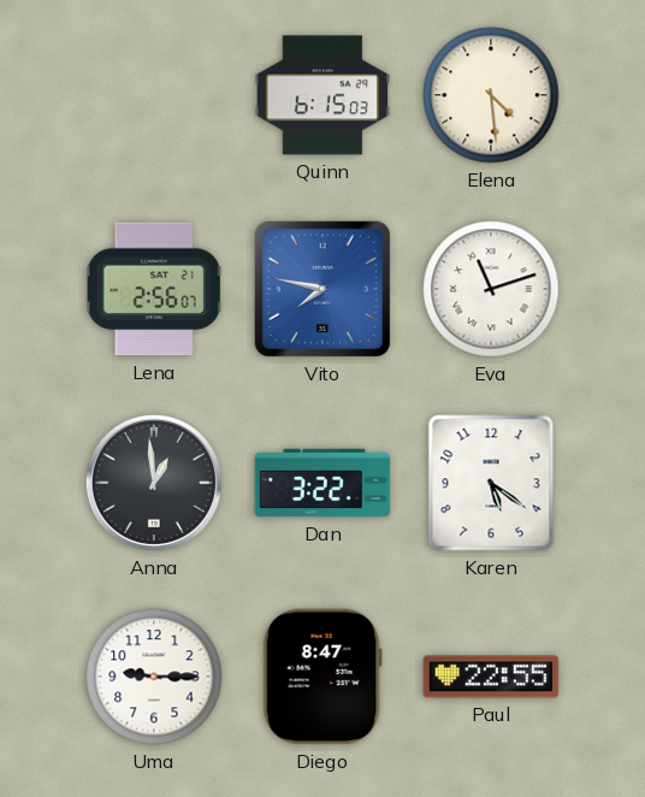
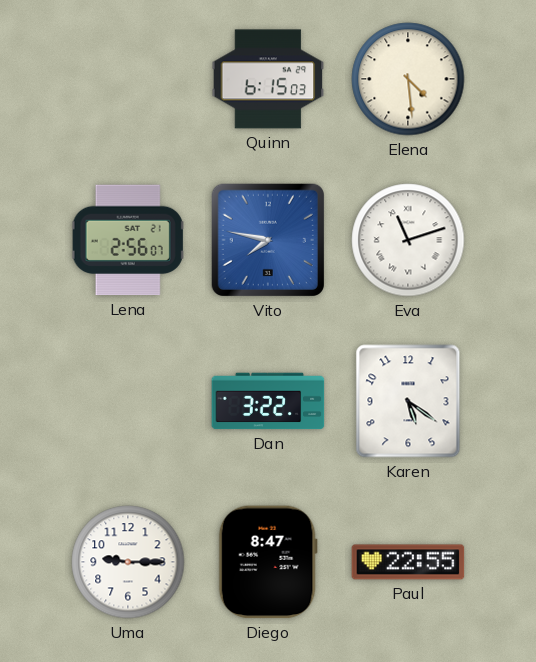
Anna: 12:59 -> none (154, 483)
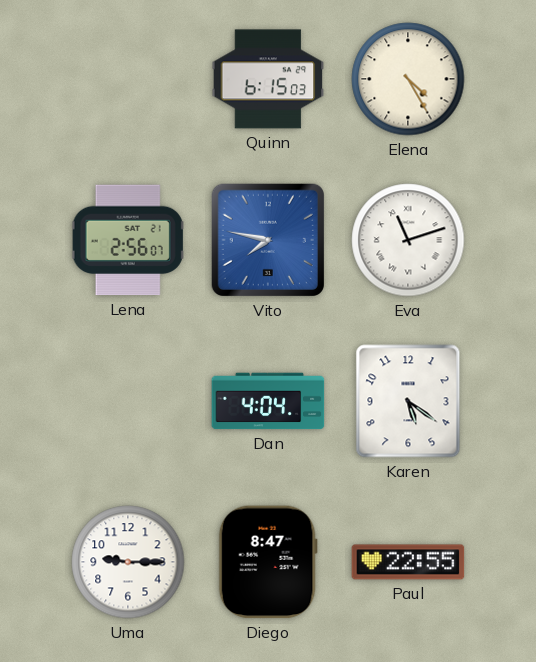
Elena: 4:29 -> 4:25 (408, 79)
Dan: 3:22 -> 4:04 (268, 401)
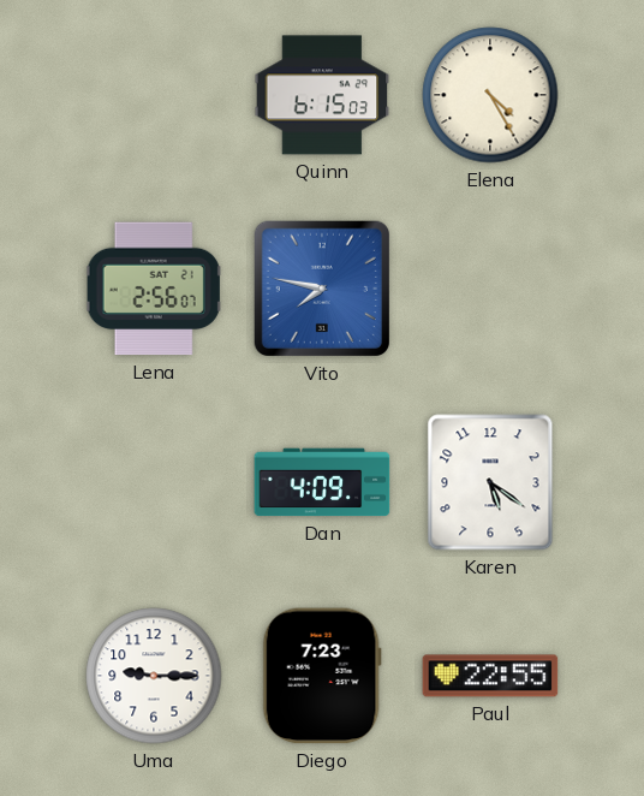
Eva: 11:12 -> none (408, 240)
Dan: 4:04 -> 4:09 (322, 482)
Diego: 8:47 -> 7:23 (322, 676)
